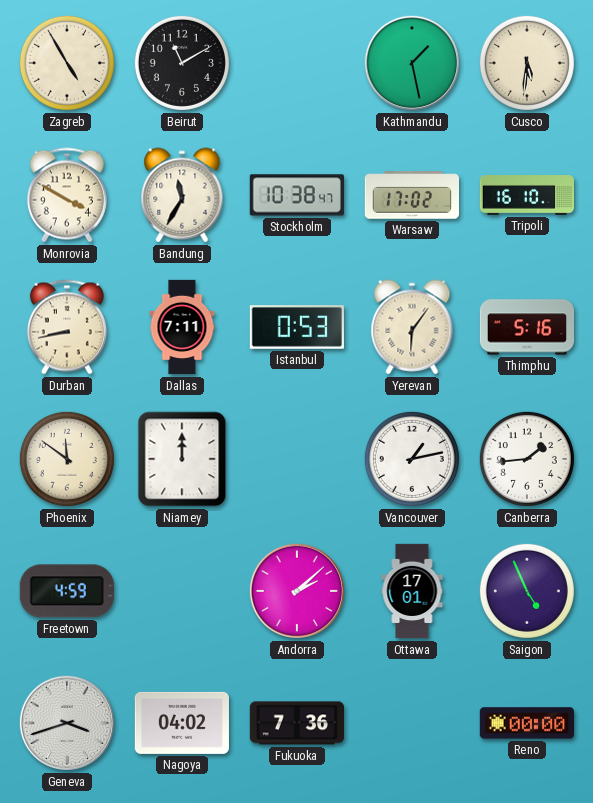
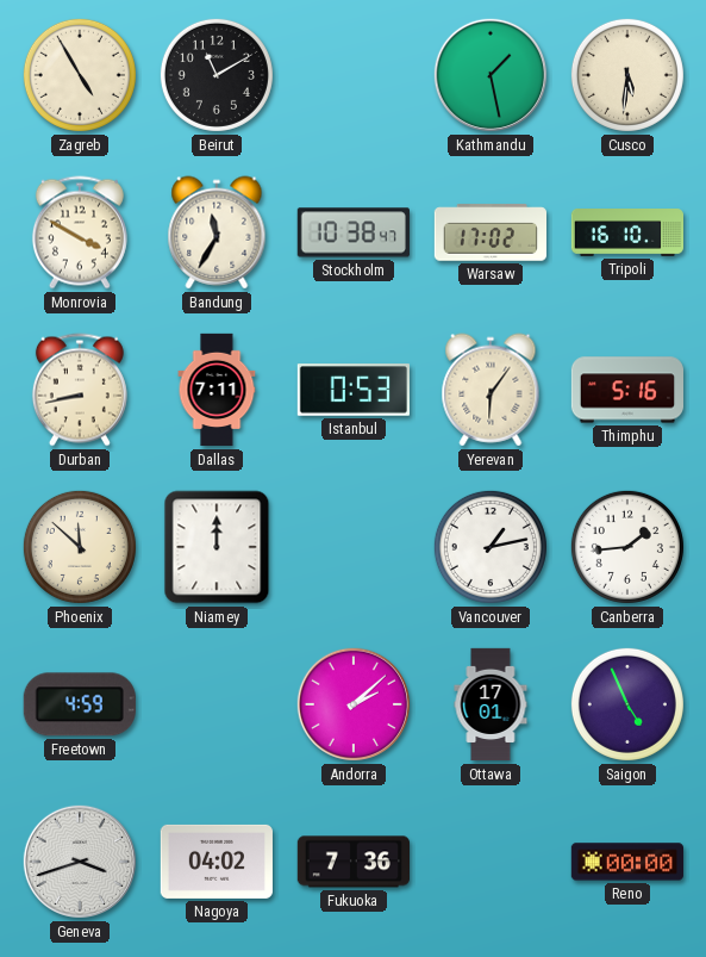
Phoenix: 11:51 -> 11:52 (80, 547)
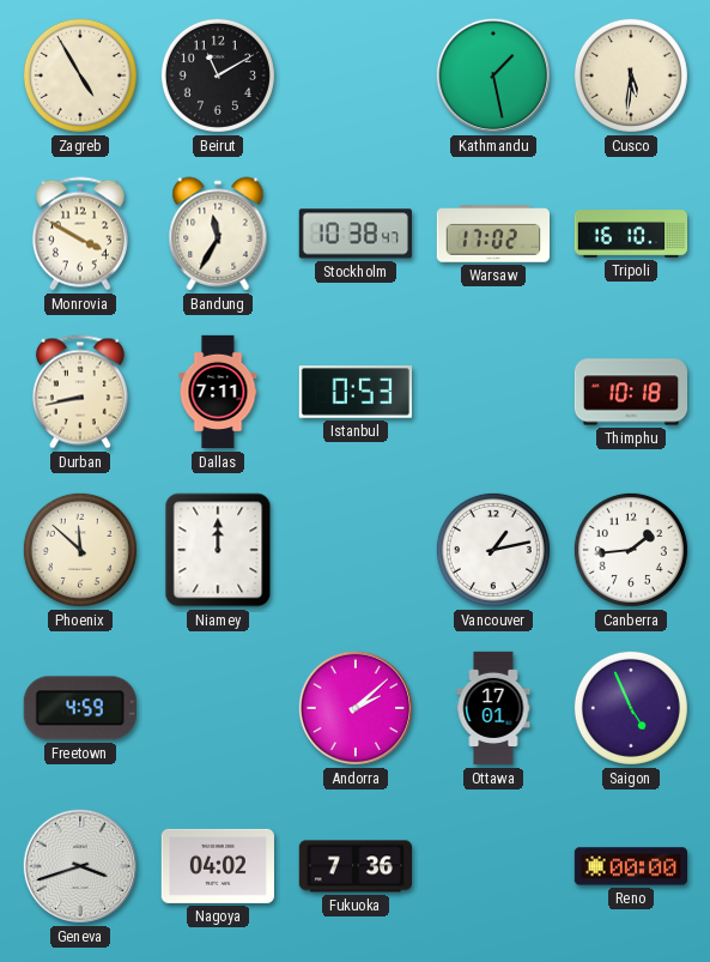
Yerevan: 6:06 -> none (491, 390)
Thimphu: 5:16 -> 10:18 (631, 392)
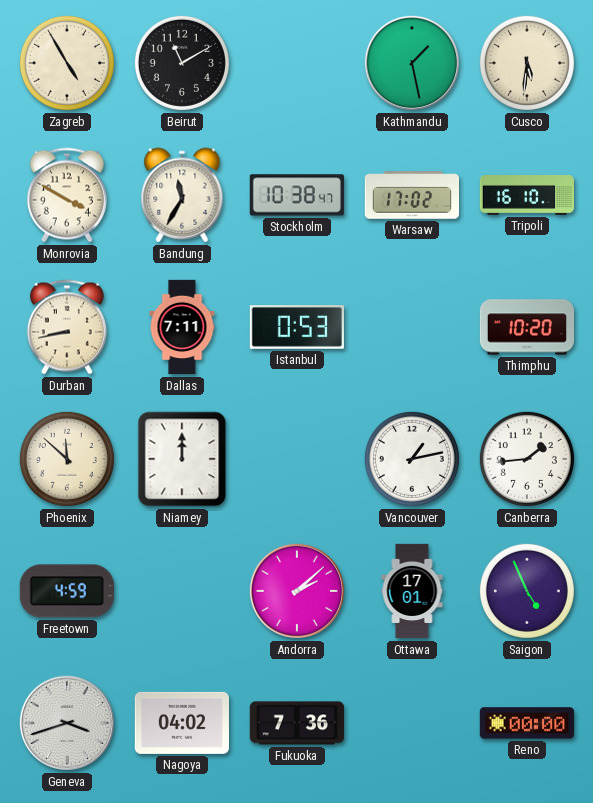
Thimphu: 10:18 -> 10:20 (527, 327)
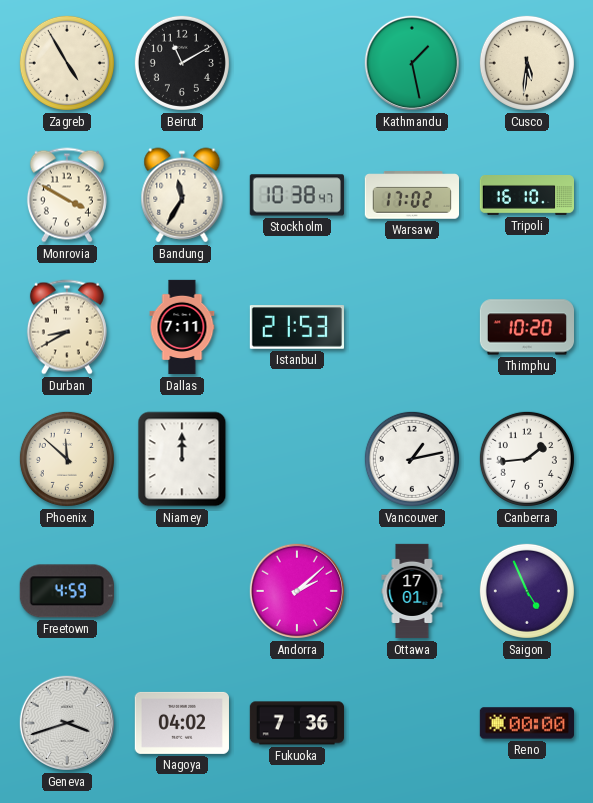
Durban: 8:43 -> 8:40 (67, 327)
Istanbul: 0:53 -> 21:53 (296, 327)
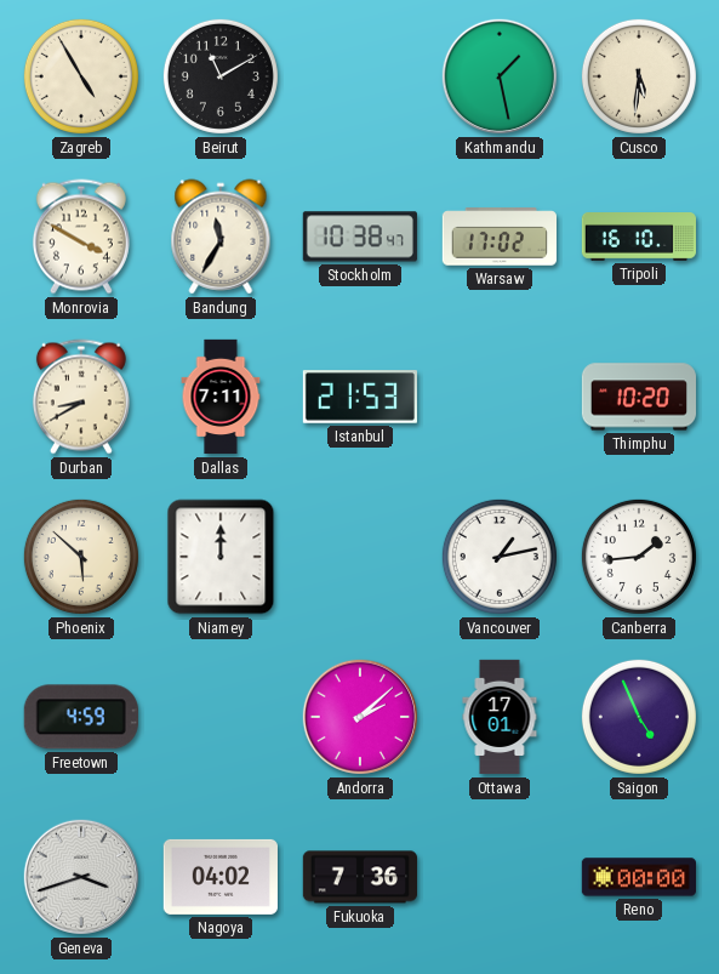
Phoenix: 11:52 -> 5:52 (81, 557)
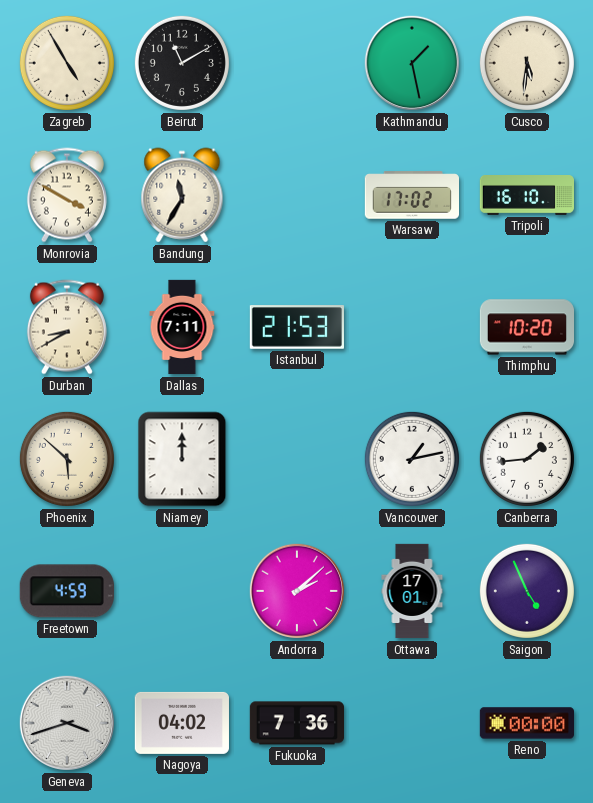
Stockholm: 10:38 -> none (360, 237)
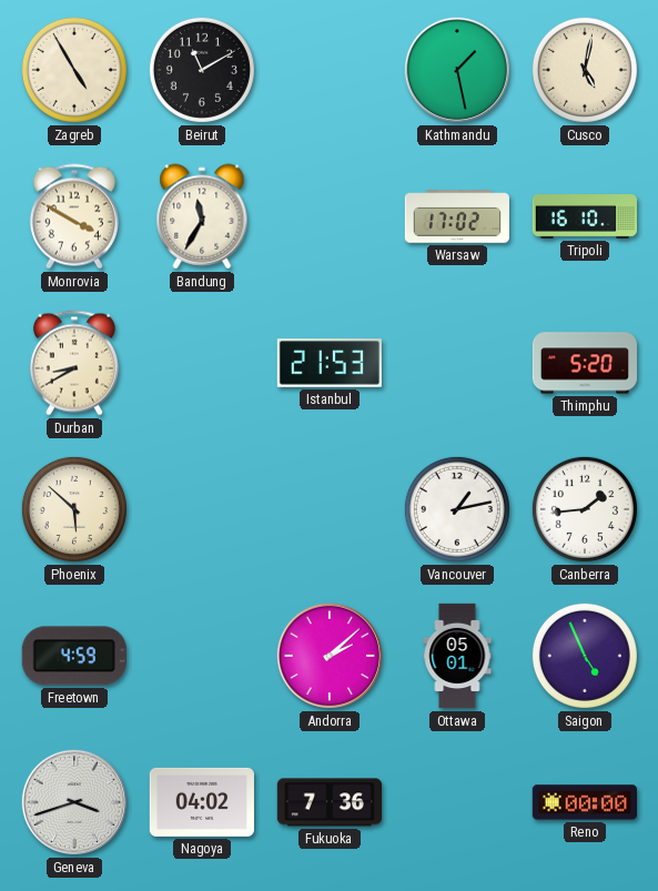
Cusco: 5:31 -> 5:02 (585, 70)
Dallas: 7:11 -> none (182, 327)
Thimphu: 10:20 -> 5:20 (585, 363)
Niamey: 12:00 -> none (182, 459)
Ottawa: 17:01 -> 05:01 (457, 656)
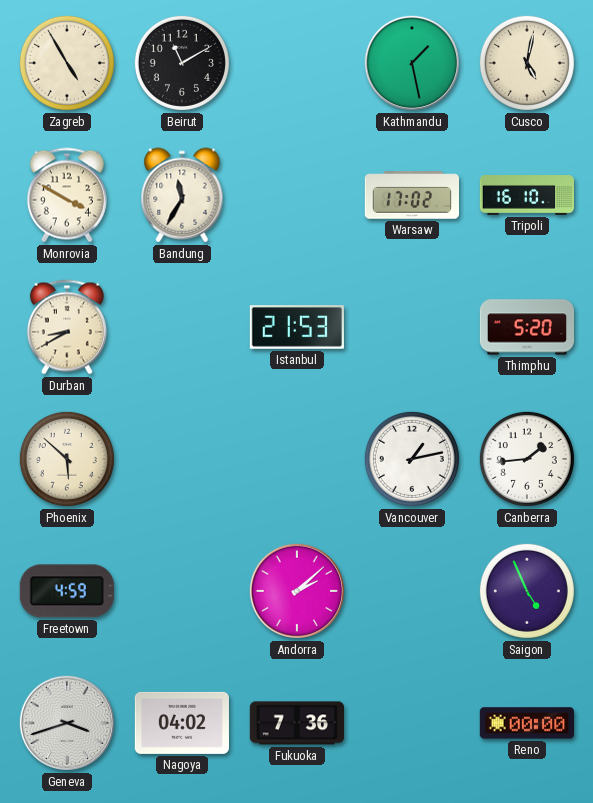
Ottawa: 05:01 -> none (457, 656)
